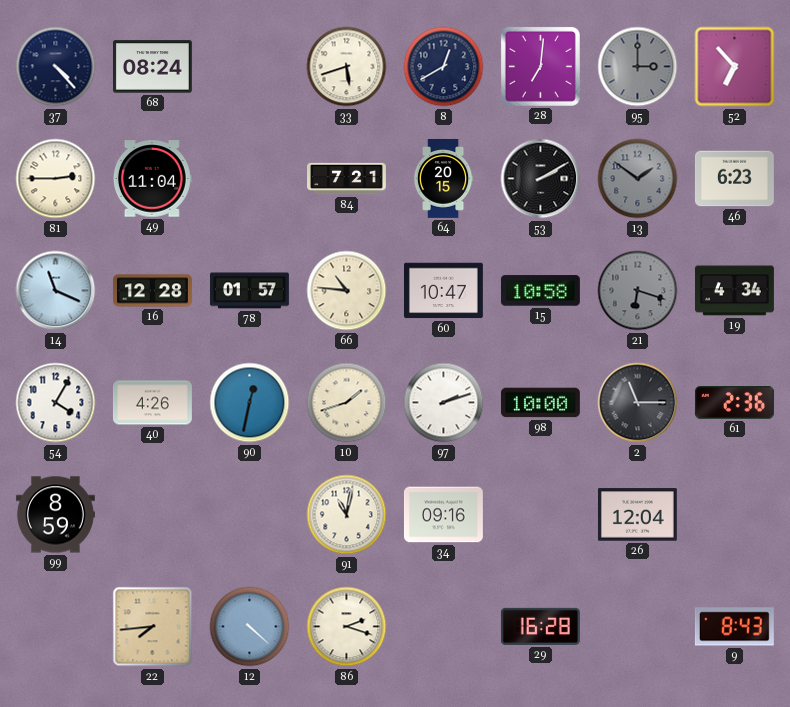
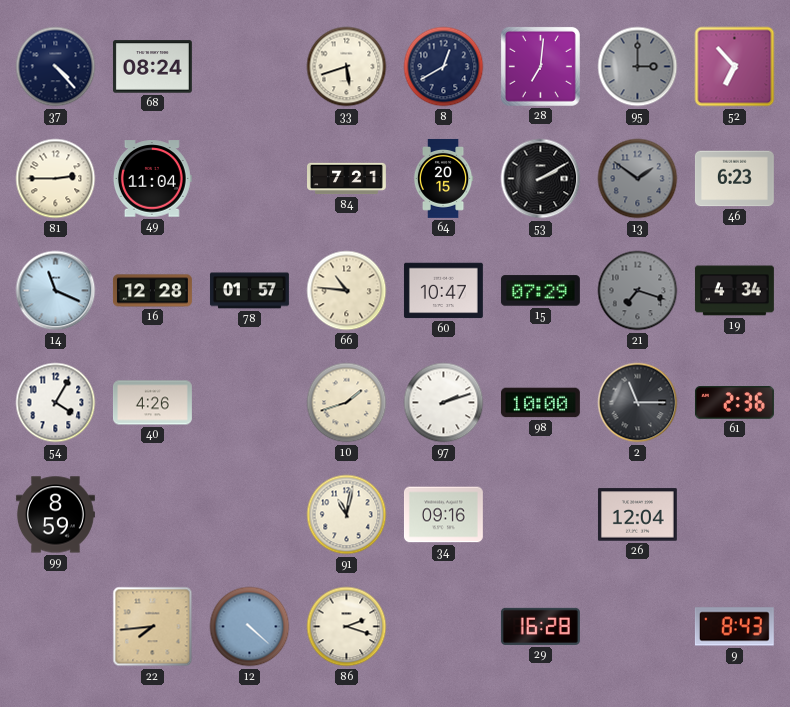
15: 10:58 -> 07:29 (540, 291)
21: 6:18 -> 7:18 (638, 291)
90: 12:32 -> none (250, 403)
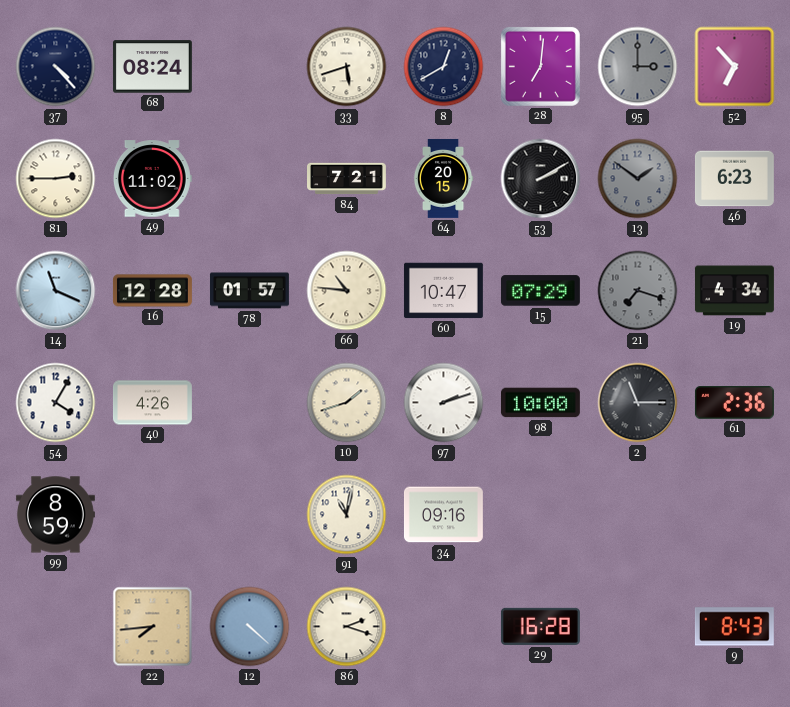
49: 11:04 -> 11:02 (152, 179)
26: 12:04 -> none (637, 515)
